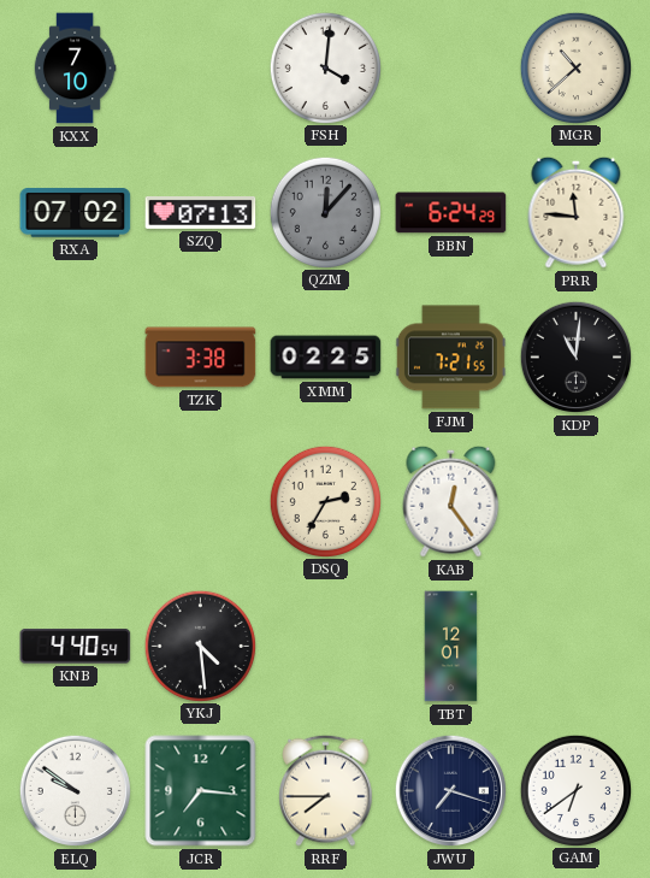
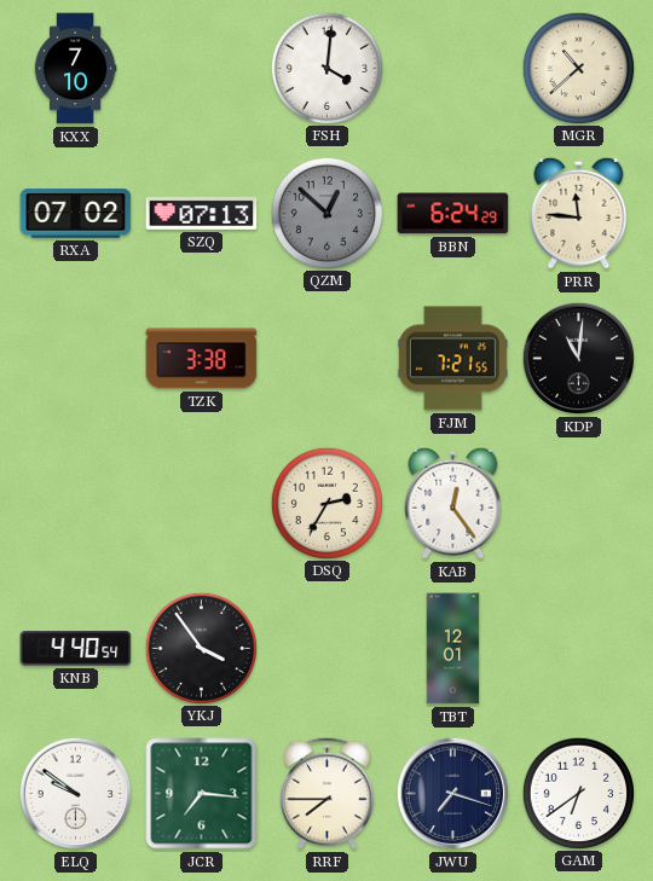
QZM: 12:07 -> 12:52 (326, 213)
XMM: 02:25 -> none (326, 358)
YKJ: 4:29 -> 3:54 (201, 648)
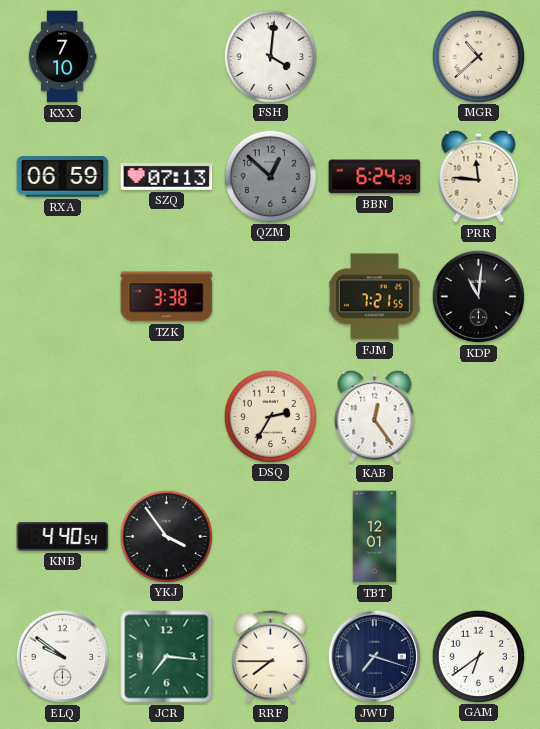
RXA: 07:02 -> 06:59 (63, 177)
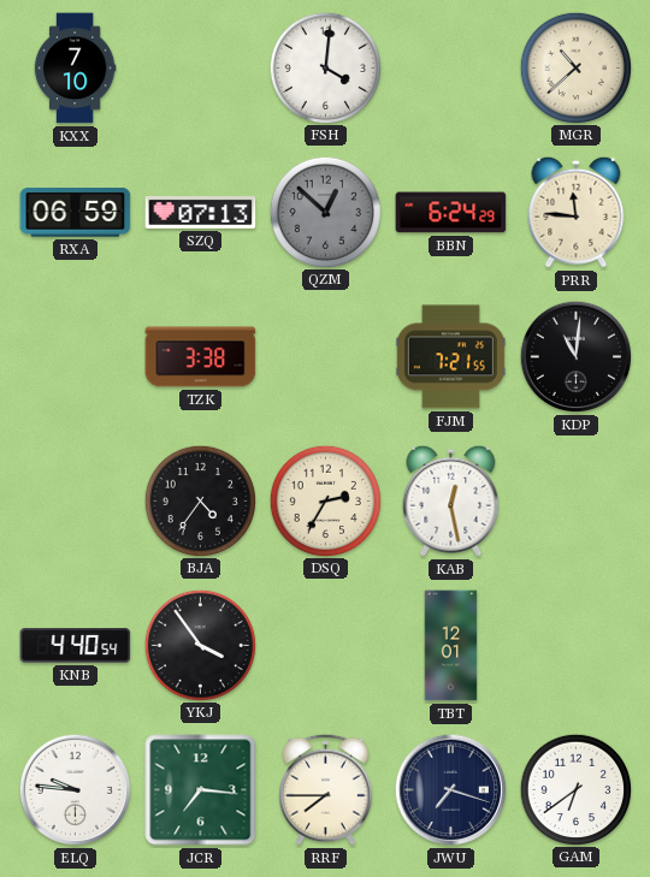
BJA: none -> 4:36 (200, 500)
KAB: 12:24 -> 12:28 (451, 500)
ELQ: 9:51 -> 9:46 (76, 790)
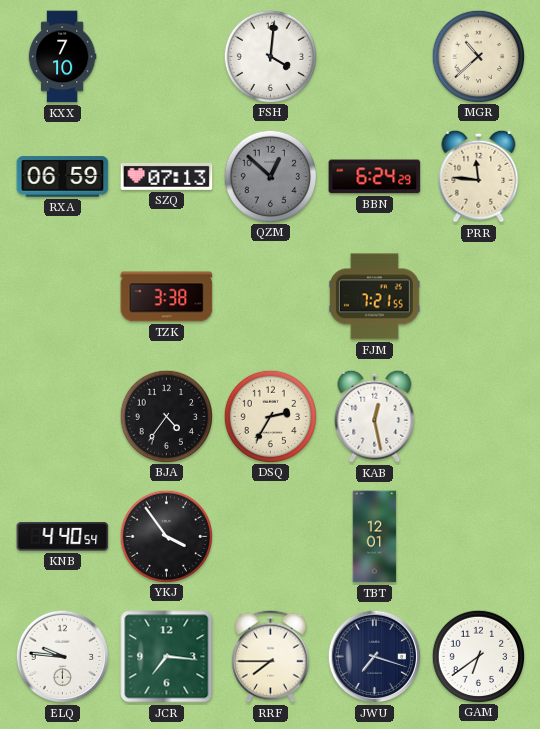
KDP: 11:01 -> none (577, 357)
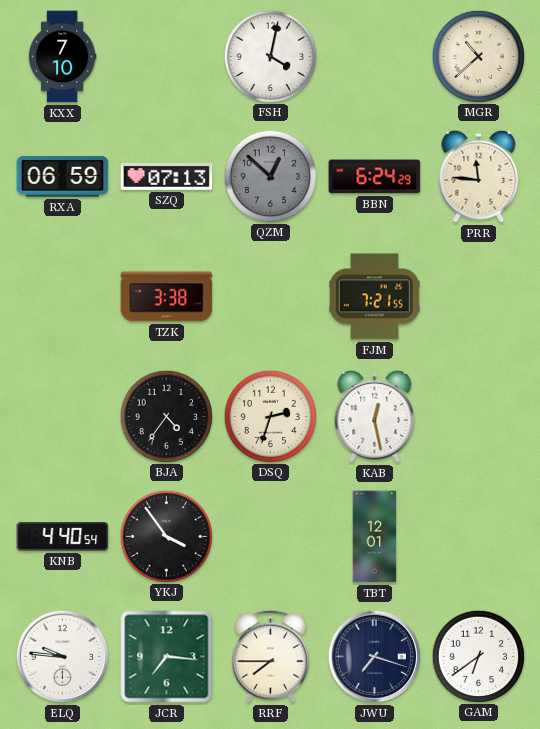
FSH: 4:01 -> 4:02 (270, 56)
DSQ: 2:35 -> 2:33 (270, 416)
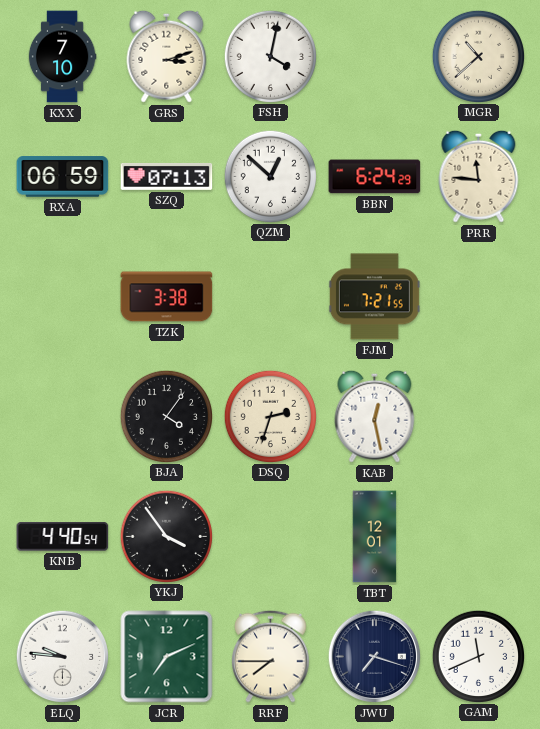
GRS: none -> 3:12 (167, 56)
QZM dial: grey -> white (270, 176)
BJA: 4:36 -> 4:06 (166, 416)
JCR: 7:16 -> 7:11 (167, 657)
GAM: 6:39 -> 11:41 (478, 656)
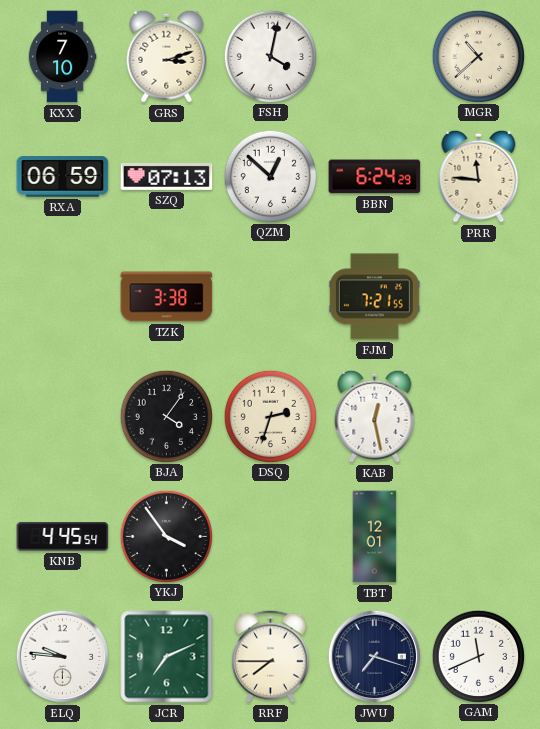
KNB: 4:40 -> 4:45 (63, 537)
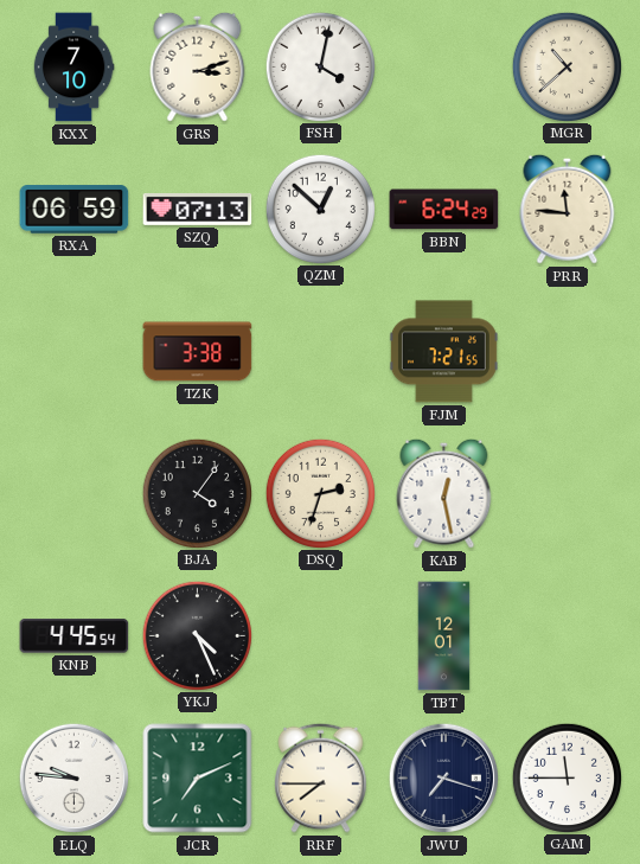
YKJ: 3:54 -> 4:26 (197, 635)
GAM: 11:41 -> 11:45 (567, 777)
